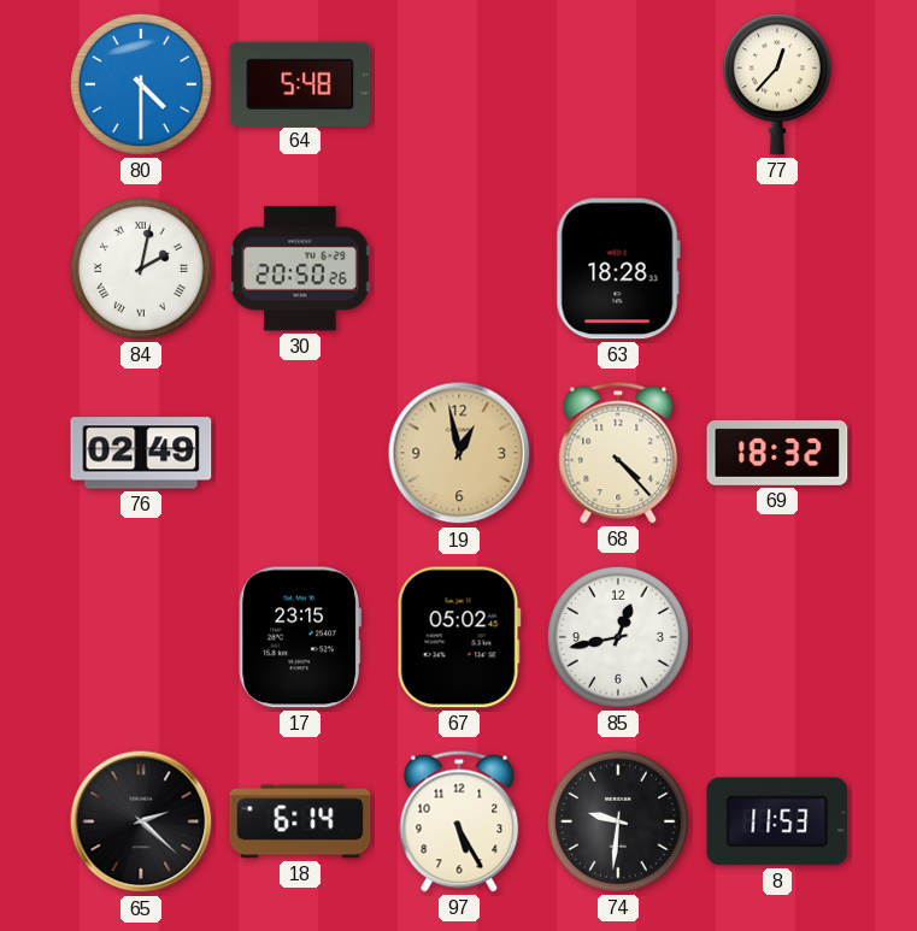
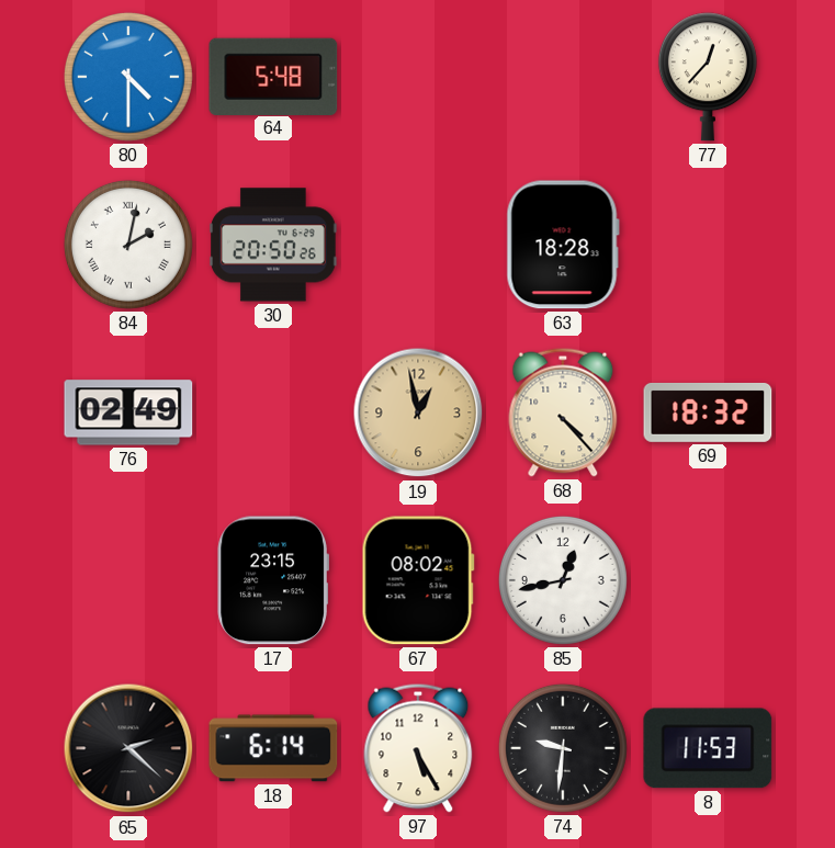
67: 05:02 -> 08:02 (418, 580)
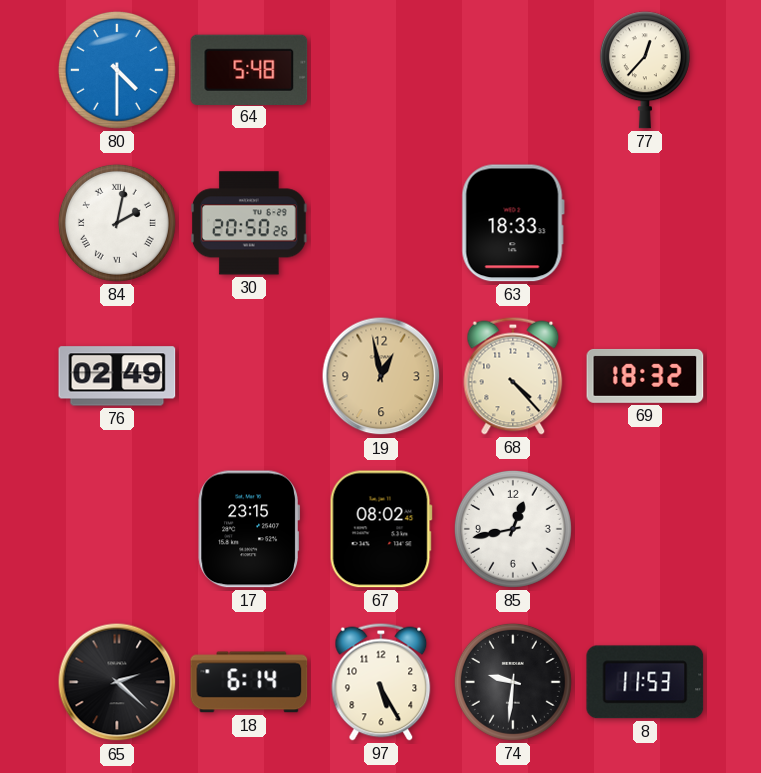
63: 18:28 -> 18:33 (513, 223)
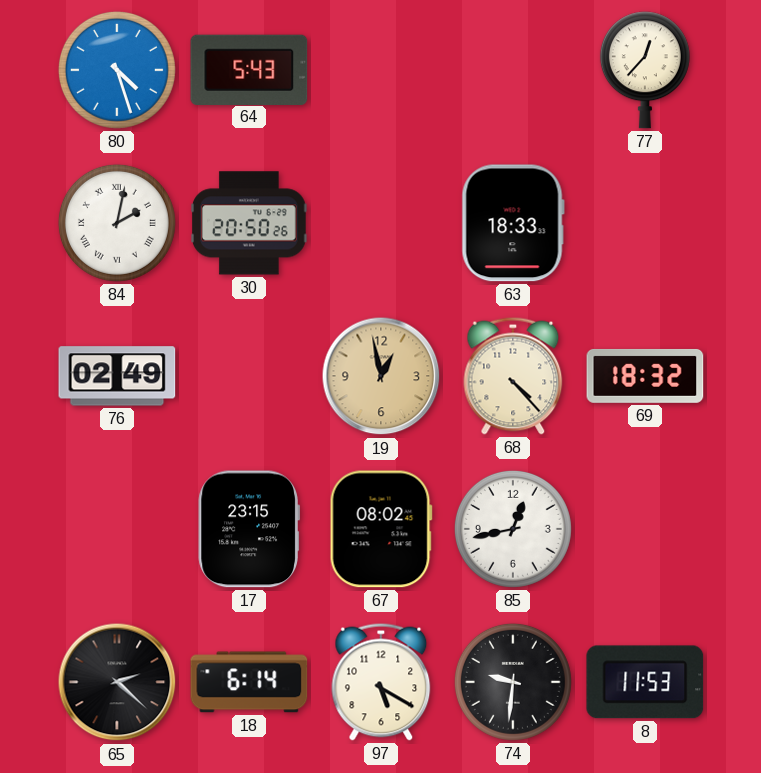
80: 4:30 -> 4:27 (117, 70)
64: 5:48 -> 5:43 (249, 69)
97: 5:25 -> 5:20 (381, 682)
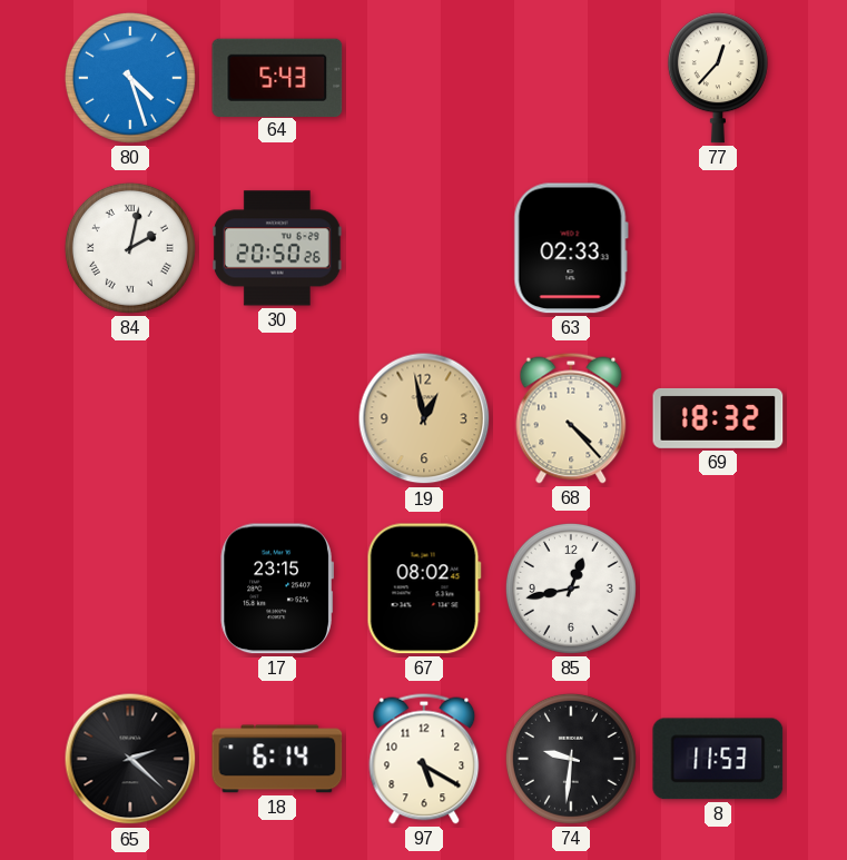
63: 18:33 -> 02:33 (571, 248)
76: 02:49 -> none (117, 376)
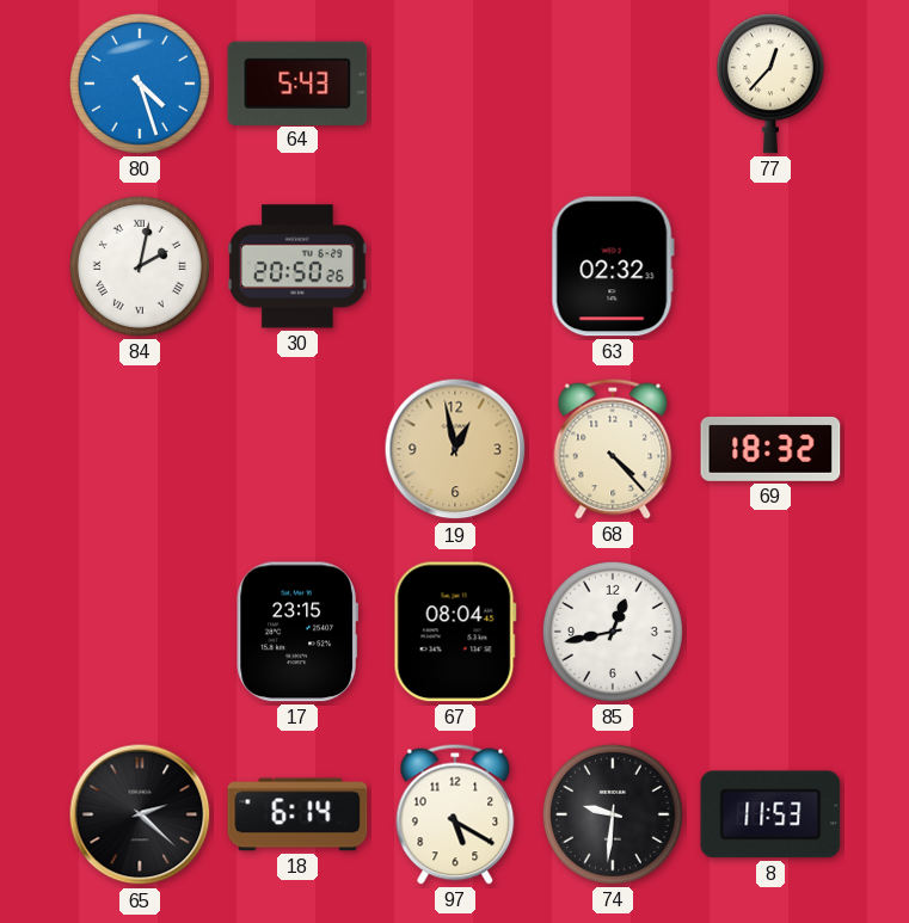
63: 02:33 -> 02:32 (613, 266)
67: 08:02 -> 08:04 (455, 632)
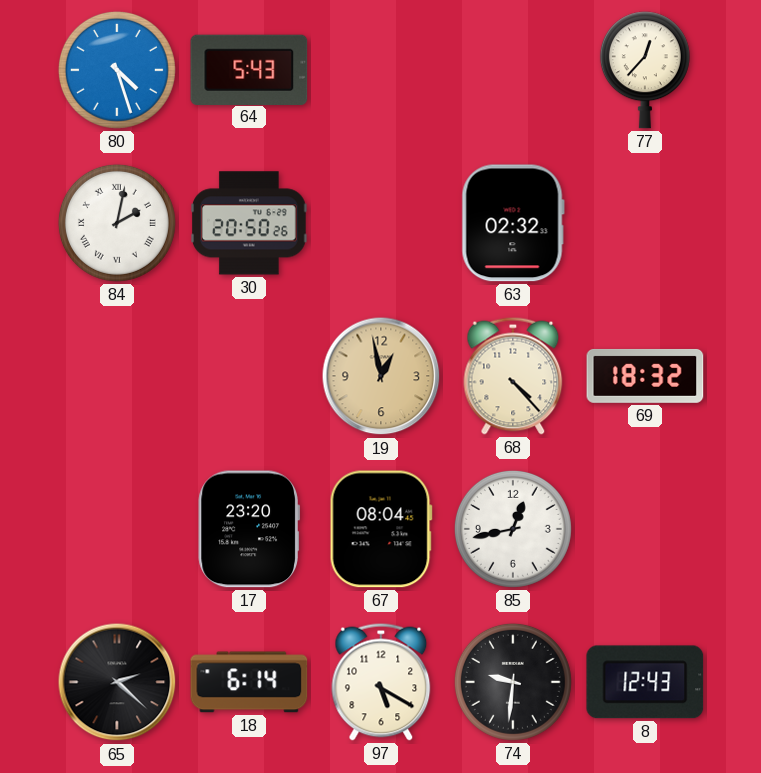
17: 23:15 -> 23:20 (249, 529)
8: 11:53 -> 12:43 (645, 682)
